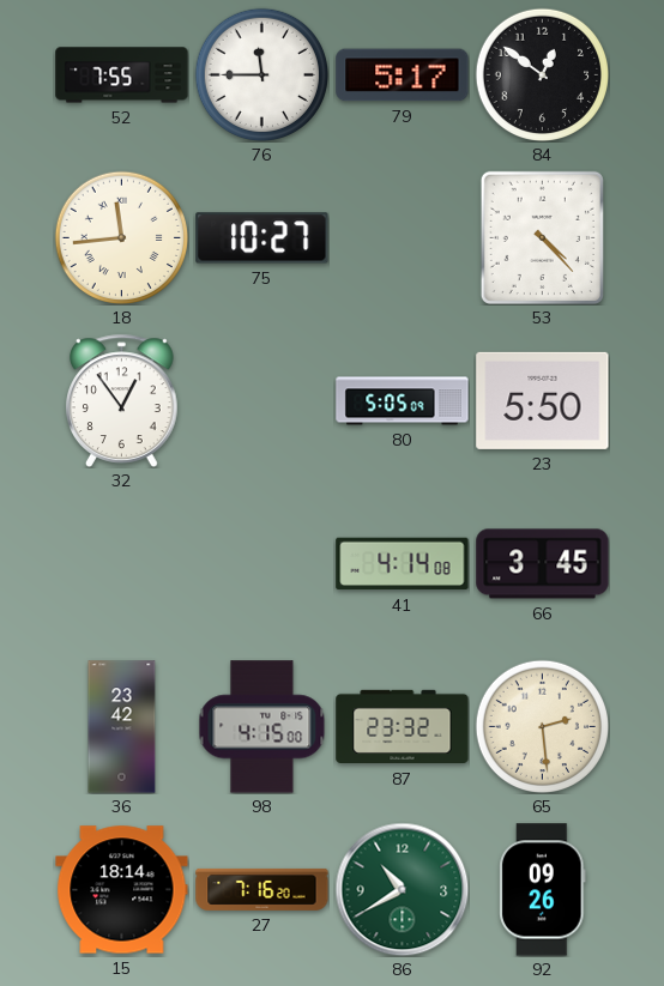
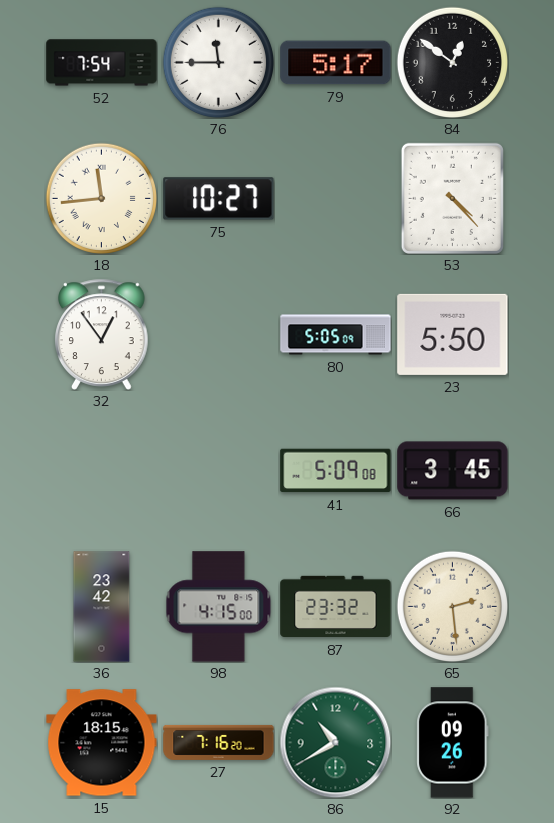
52: 7:55 -> 7:54 (102, 63)
41: 4:14 -> 5:09 (336, 471)
15: 18:14 -> 18:15 (102, 743)
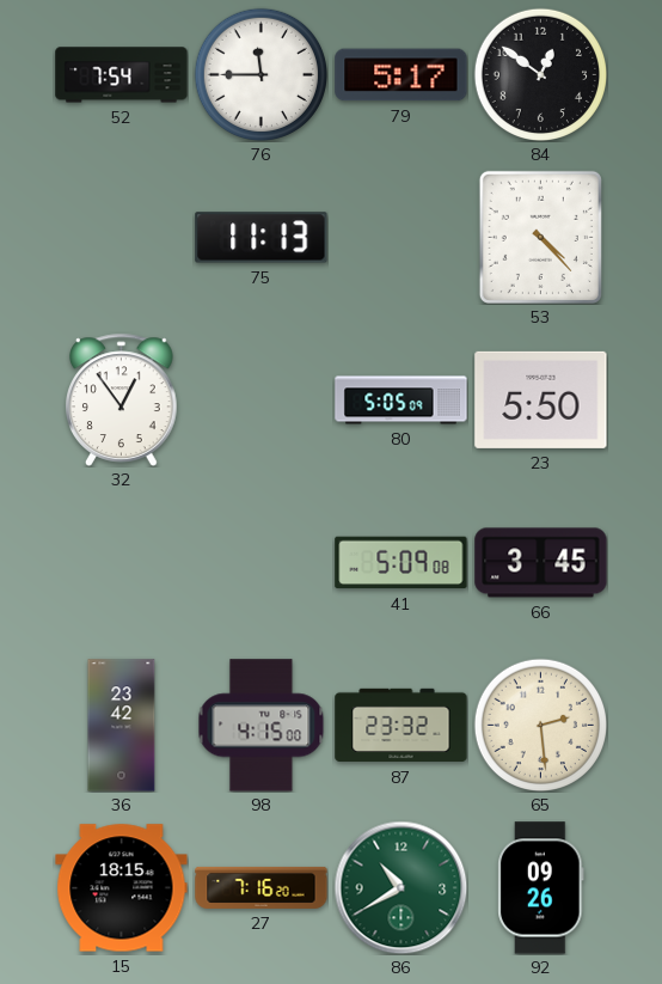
18: 11:44 -> none (101, 198)
75: 10:27 -> 11:13 (262, 238)
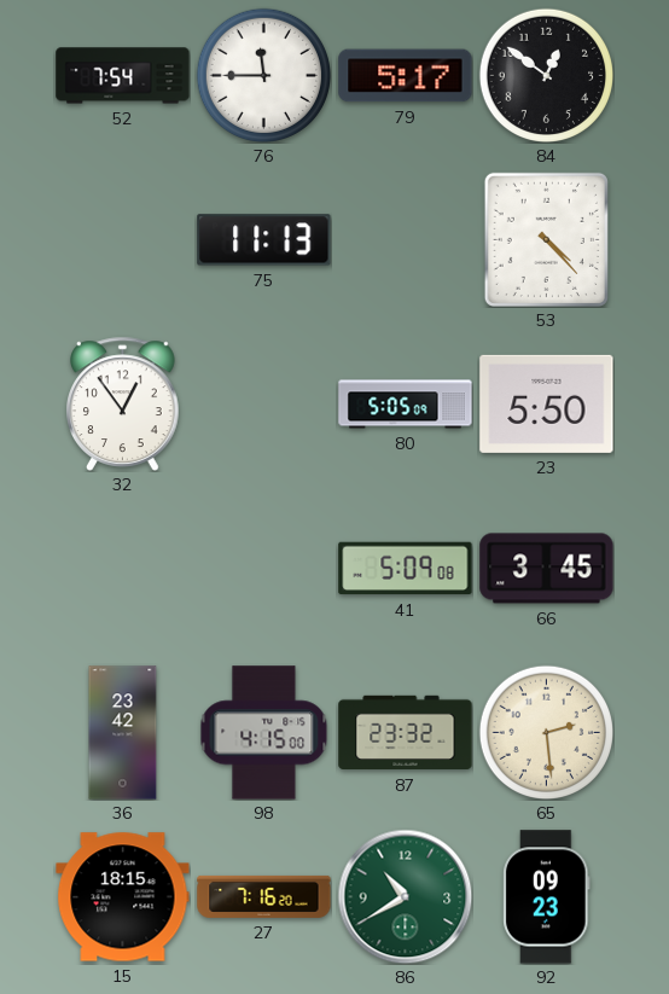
92: 09:26 -> 09:23 (547, 897)
